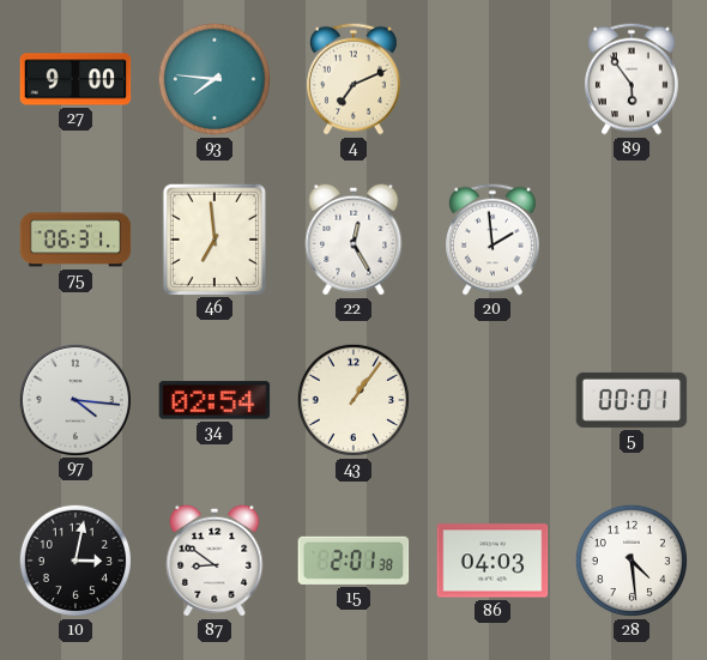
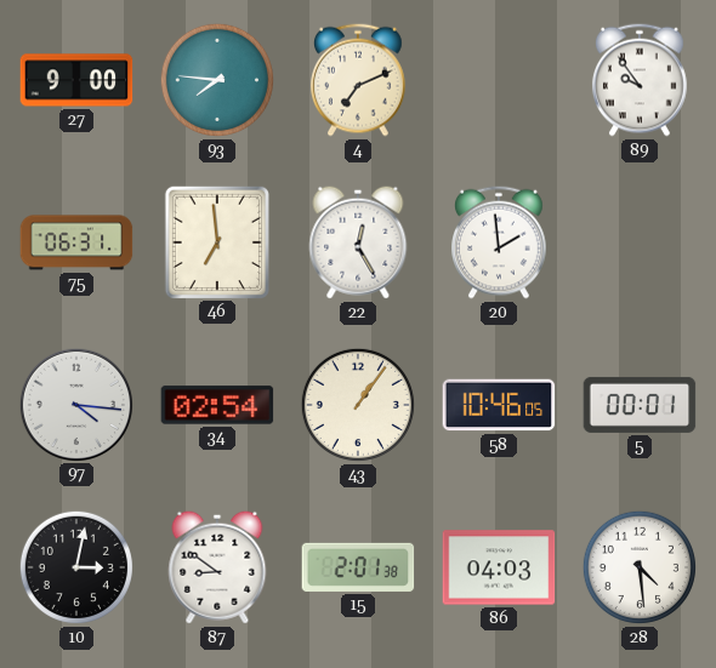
89: 5:54 -> 9:54 (641, 80)
58: none -> 10:46 (499, 405)
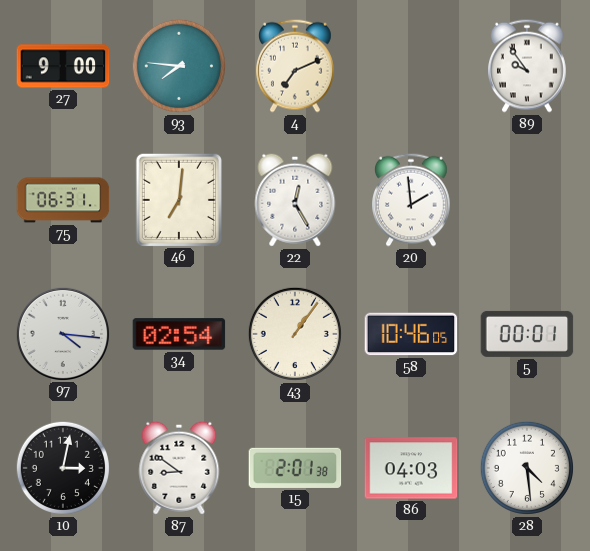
46: 6:59 -> 7:01 (178, 199)
